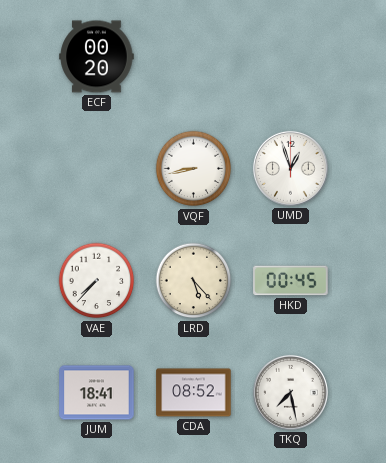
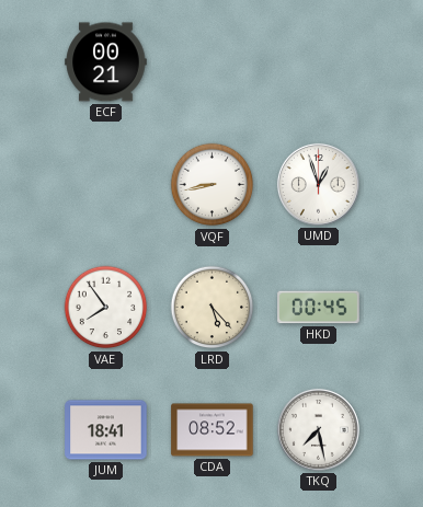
ECF: 00:20 -> 00:21 (106, 62)
VAE: 7:37 -> 7:54 (106, 308)
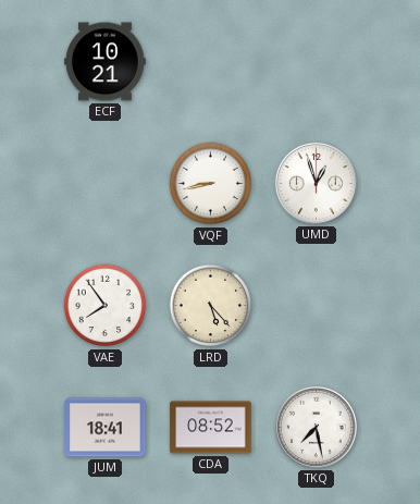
ECF: 00:21 -> 10:21 (106, 62)
HKD: 00:45 -> none (319, 308)
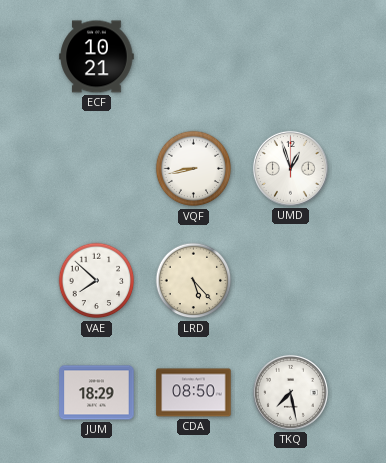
VAE: 7:54 -> 7:52 (97, 281)
JUM: 18:41 -> 18:29 (97, 393)
CDA: 08:52 -> 08:50 (194, 393)
